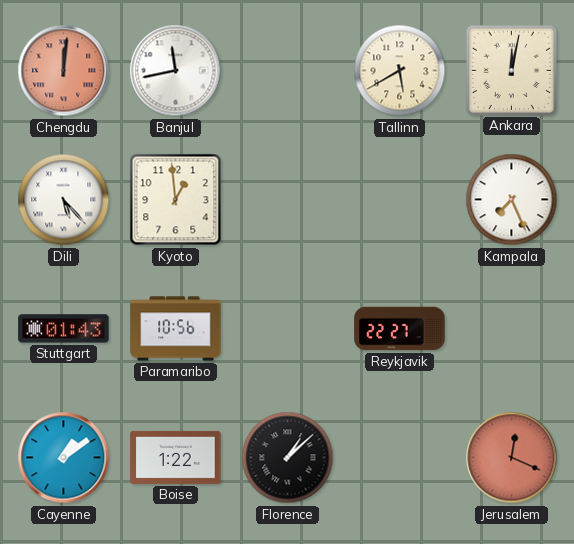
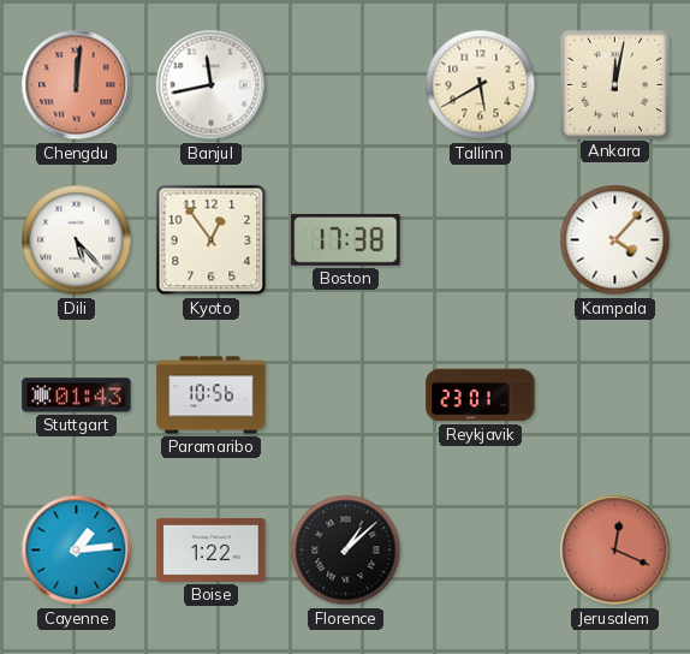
Kyoto: 12:59 -> 12:54 (212, 240)
Boston: none -> 17:38 (346, 239)
Kampala: 7:26 -> 4:07 (615, 240)
Reykjavik: 22:27 -> 23:01 (481, 396)
Cayenne: 1:09 -> 1:14 (77, 551)
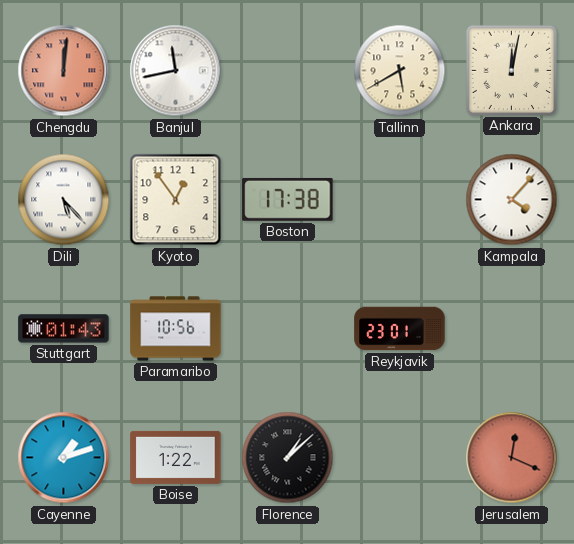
Cayenne: 1:14 -> 1:12 (64, 458)
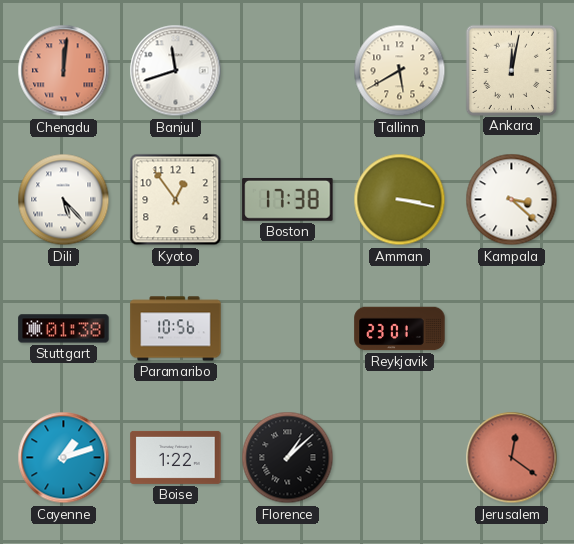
Banjul: 11:43 -> 11:42 (176, 71)
Amman: none -> 3:17 (400, 200)
Kampala: 4:07 -> 3:22 (512, 200)
Stuttgart: 01:43 -> 01:38 (64, 329)
Jerusalem: 12:19 -> 12:21 (512, 458)
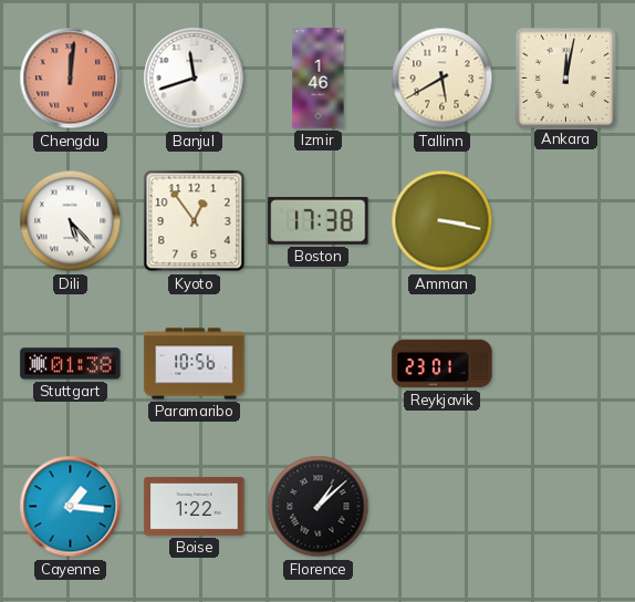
Izmir: none -> 1:46 (319, 79)
Kampala: 3:22 -> none (512, 200)
Cayenne: 1:12 -> 1:16 (71, 507)
Jerusalem: 12:21 -> none (512, 458)
